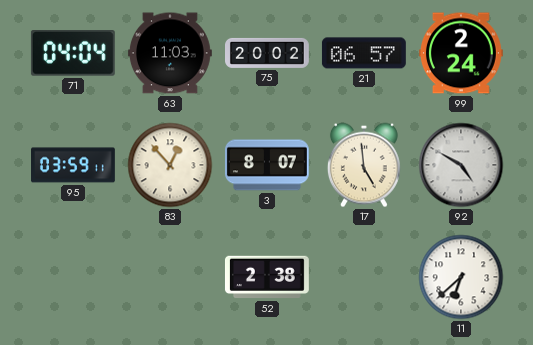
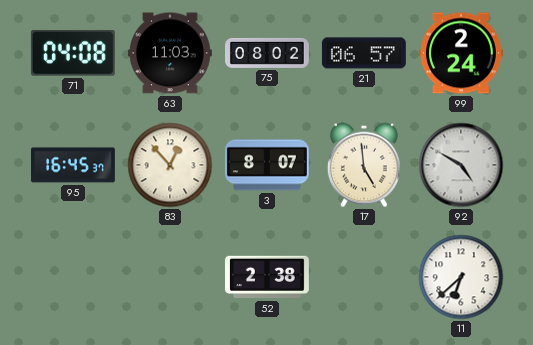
71: 04:04 -> 04:08 (73, 54)
75: 20:02 -> 08:02 (268, 53)
95: 03:59 -> 16:45 (74, 165)
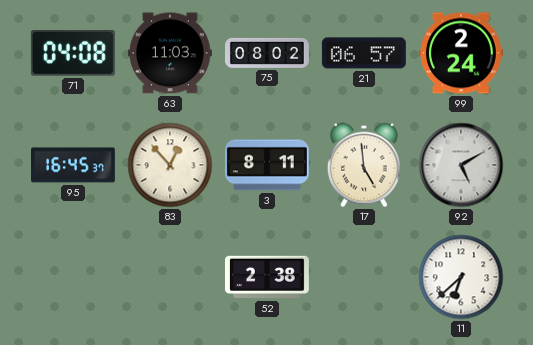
3: 8:07 -> 8:11 (267, 165)
92: 4:50 -> 5:10 (461, 165)
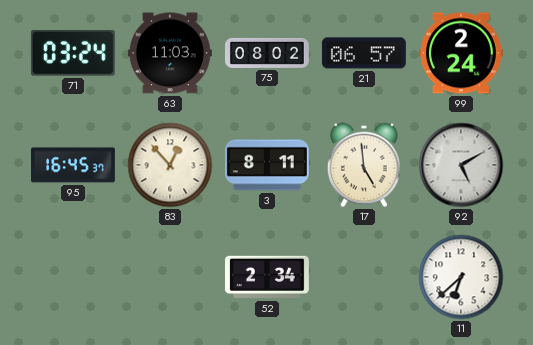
71: 04:08 -> 03:24 (73, 54)
52: 2:38 -> 2:34 (267, 277)
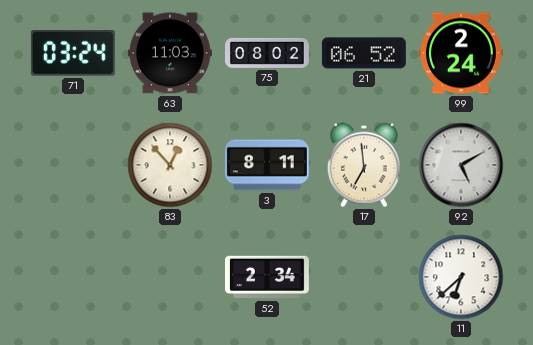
21: 06:57 -> 06:52 (364, 53)
95: 16:45 -> none (74, 165)
17: 4:59 -> 6:59 (364, 165)
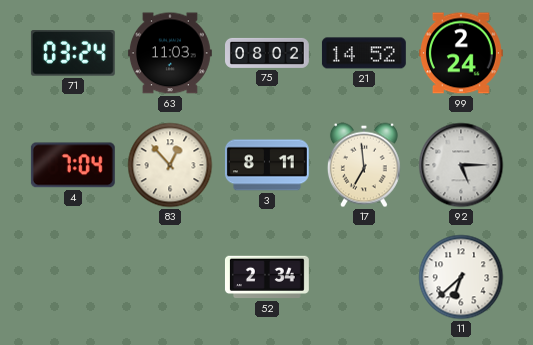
21: 06:52 -> 14:52 (364, 53)
4: none -> 7:04 (73, 165)
92: 5:10 -> 5:15 (461, 165)
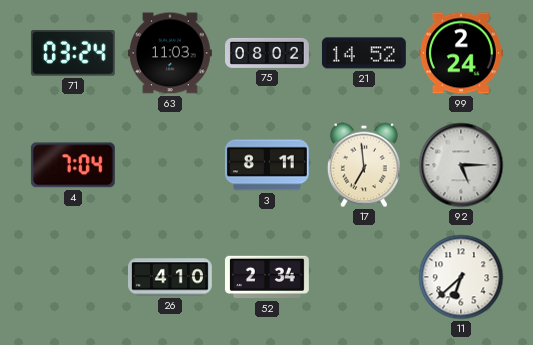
83: 12:53 -> none (170, 165)
26: none -> 4:10 (171, 277)
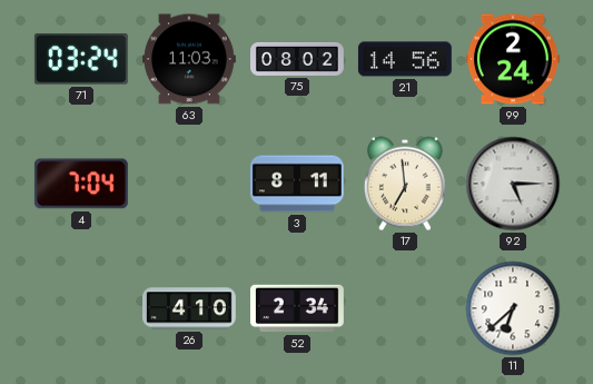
21: 14:52 -> 14:56 (405, 59)
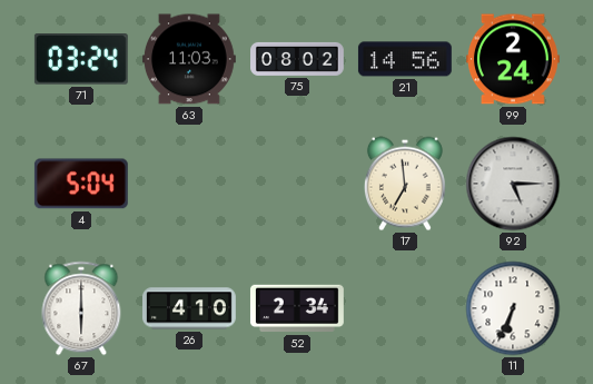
4: 7:04 -> 5:04 (81, 184)
3: 8:11 -> none (297, 184)
67: none -> 6:00 (81, 308)
11: 6:38 -> 6:34 (513, 308)
